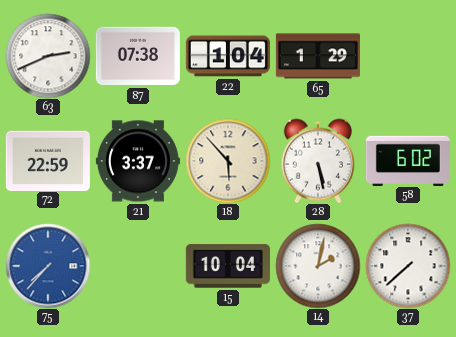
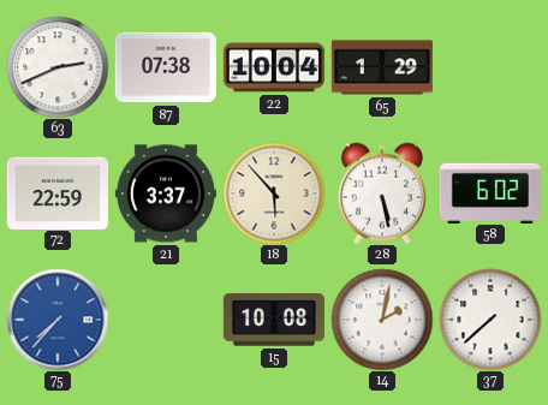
22: 1:04 -> 10:04 (274, 67)
15: 10:04 -> 10:08 (274, 320)
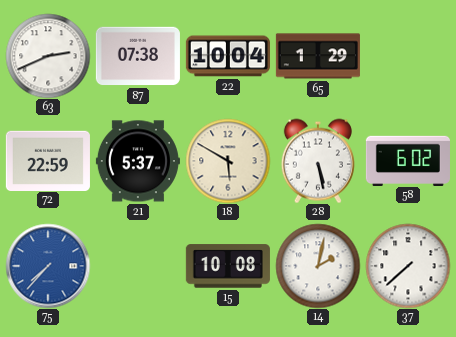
21: 3:37 -> 5:37 (138, 161)
18: 5:53 -> 5:50 (228, 161)
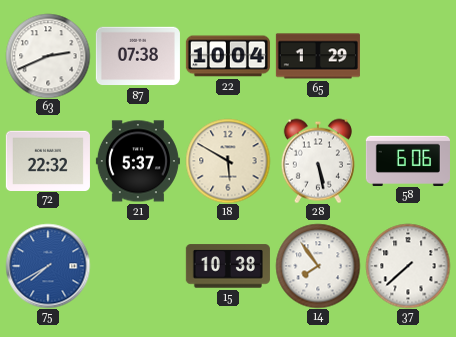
72: 22:59 -> 22:32 (48, 160)
58: 6:02 -> 6:06 (408, 160)
75: 7:37 -> 7:40 (48, 266)
15: 10:08 -> 10:38 (228, 266)
14: 2:02 -> 7:54 (318, 266)
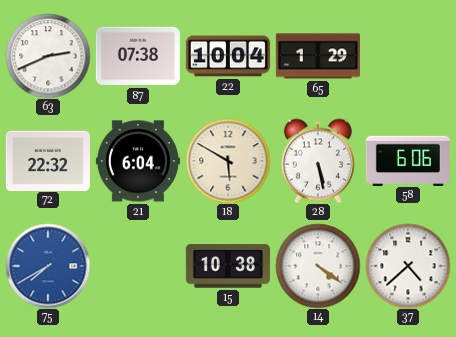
21: 5:37 -> 6:04 (138, 161)
14: 7:54 -> 4:21 (318, 266)
37: 7:38 -> 4:38 (408, 266)
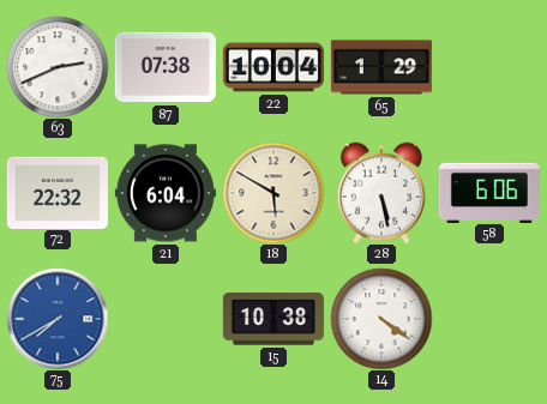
37: 4:38 -> none (408, 266)
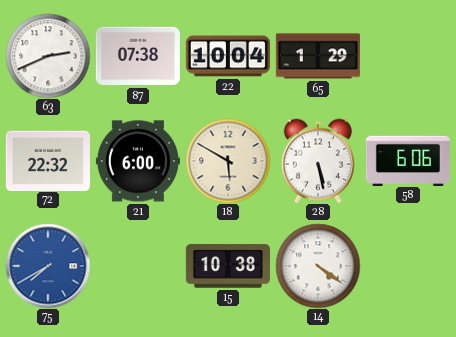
21: 6:04 -> 6:00 (138, 161)
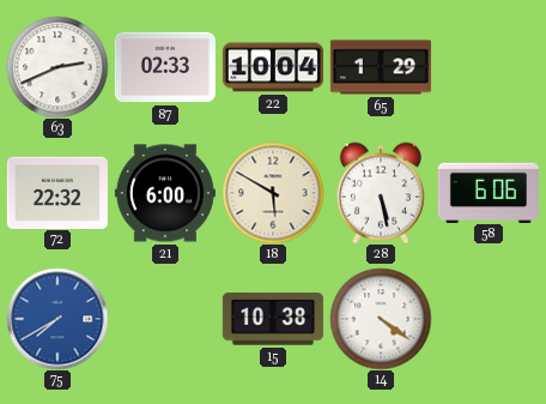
87: 07:38 -> 02:33 (165, 67)
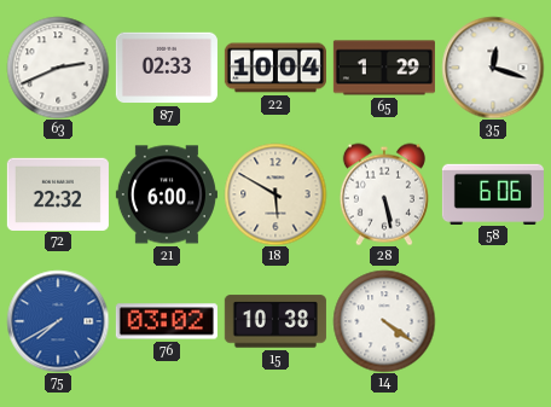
35: none -> 12:18 (493, 68)
76: none -> 03:02 (167, 321)
